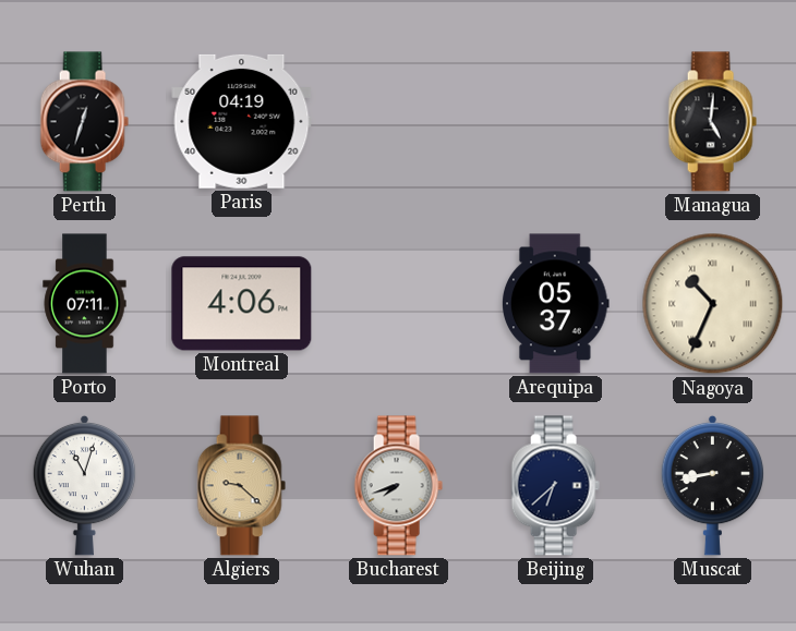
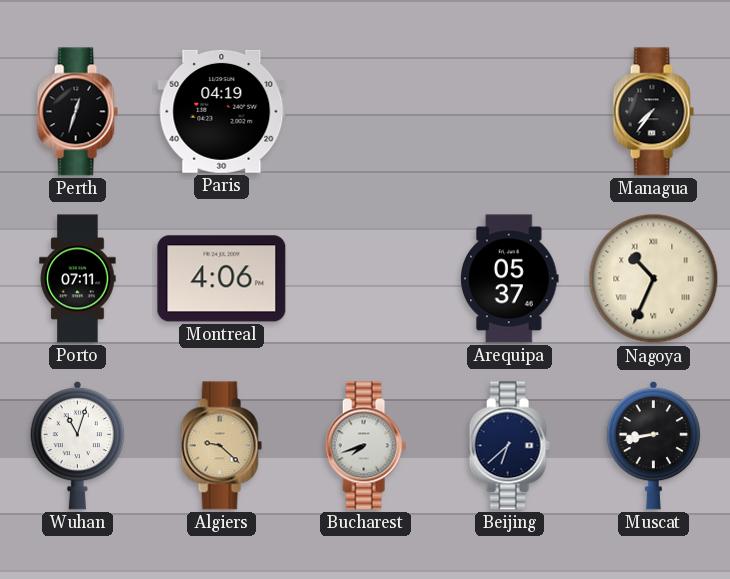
Managua: 5:01 -> 7:36 (653, 112)
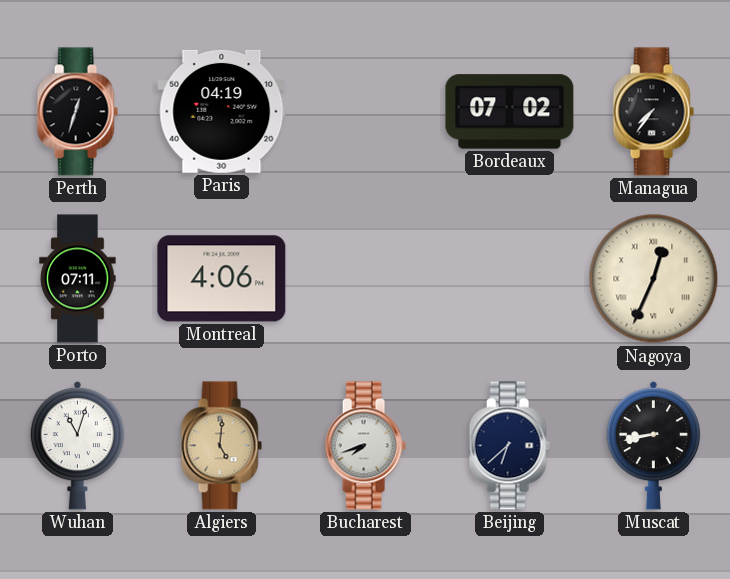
Bordeaux: none -> 07:02 (510, 112)
Arequipa: 05:37 -> none (510, 279)
Nagoya: 10:34 -> 12:34 (654, 279)
Algiers: 9:22 -> 5:01 (221, 446)
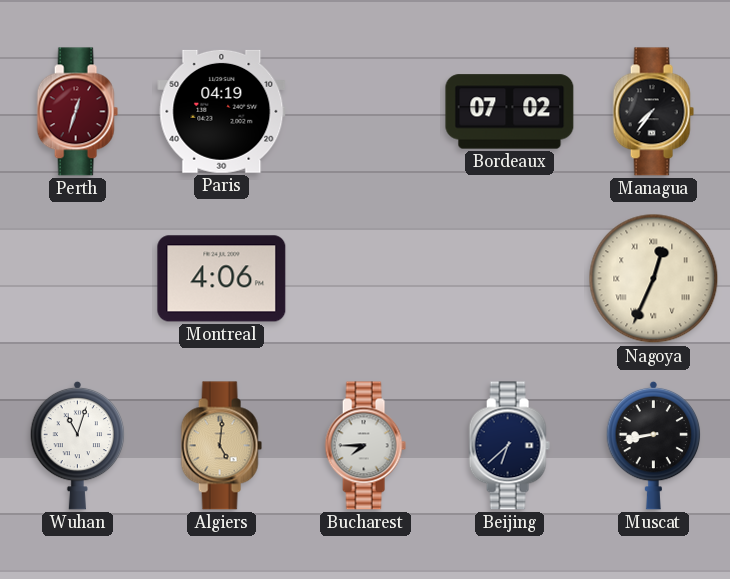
Perth dial: black -> burgundy (77, 112)
Porto: 07:11 -> none (78, 279)
Bucharest: 7:42 -> 7:45 (365, 446)
